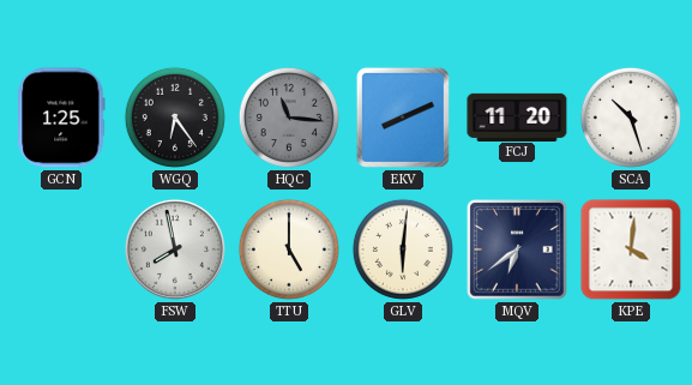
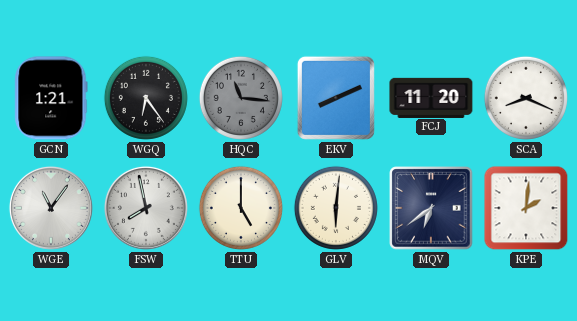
GCN: 1:25 -> 1:21 (51, 98)
SCA: 10:27 -> 8:19 (526, 98)
WGE: none -> 11:06 (51, 208)
KPE: 4:01 -> 2:01 (526, 208)
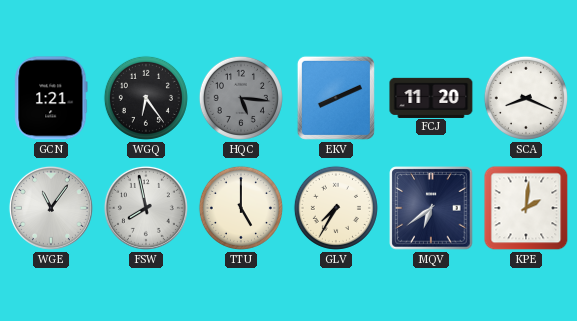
HQC: 11:16 -> 5:16 (241, 98)
GLV: 6:01 -> 7:35 (336, 208)
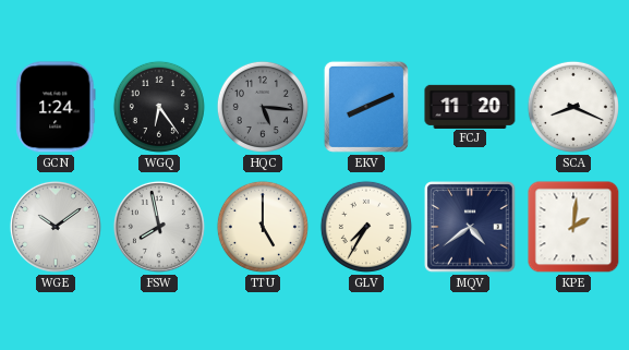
GCN: 1:21 -> 1:24 (56, 107)
WGE: 11:06 -> 10:09 (56, 227)
MQV: 6:39 -> 4:39 (470, 227)
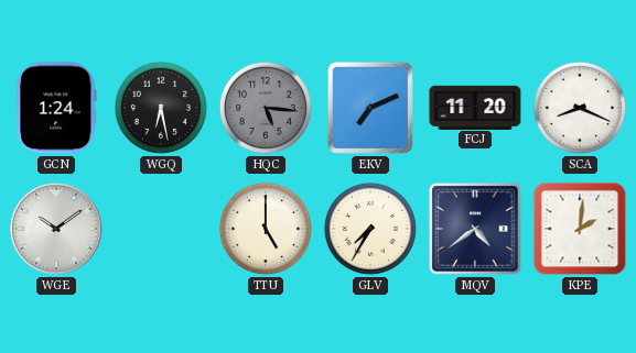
WGQ: 6:24 -> 6:28 (161, 108)
EKV: 8:11 -> 7:11 (370, 108)
FSW: 7:58 -> none (159, 227)
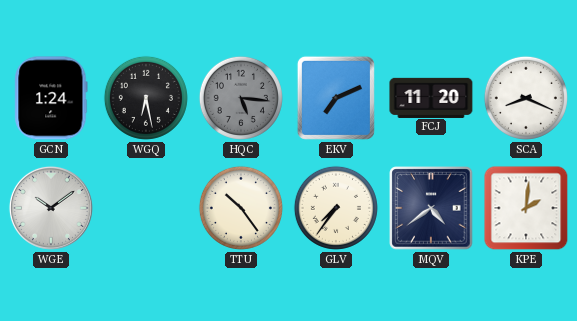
TTU: 5:00 -> 10:24 (241, 208)
GLV: 7:35 -> 7:36 (336, 208)
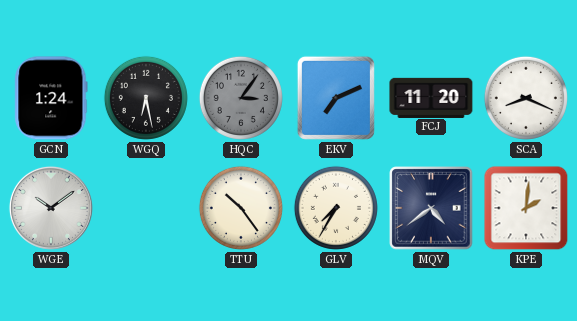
HQC: 5:16 -> 3:06 (241, 98)
GLV: 7:36 -> 7:35 (336, 208)
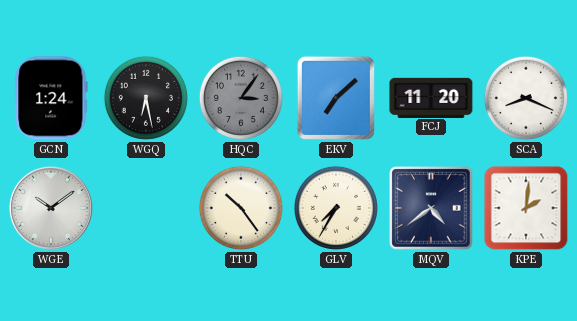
EKV: 7:11 -> 7:08 (336, 98)
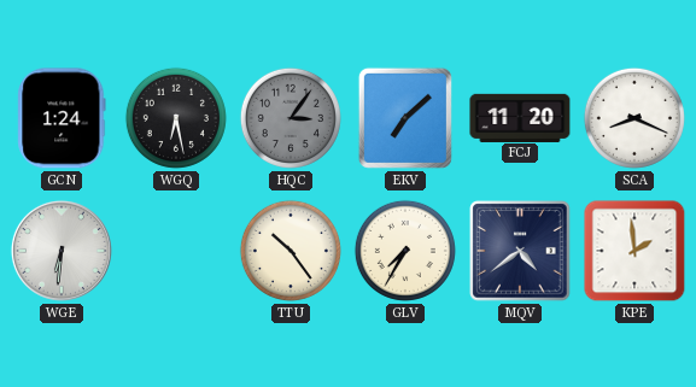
WGE: 10:09 -> 6:31 (62, 251)
KPE: 2:01 -> 1:59 (634, 251)
